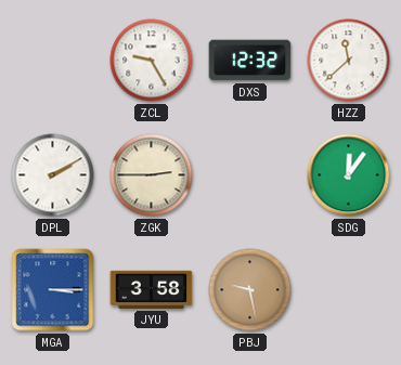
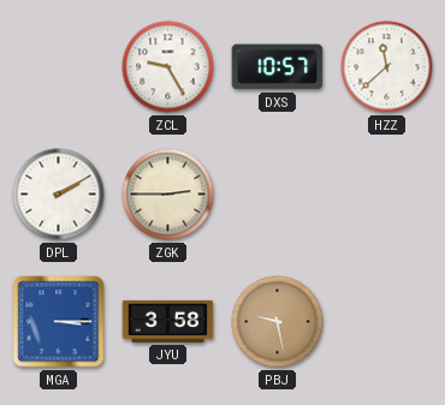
DXS: 12:32 -> 10:57 (278, 67)
SDG: 12:06 -> none (349, 175)
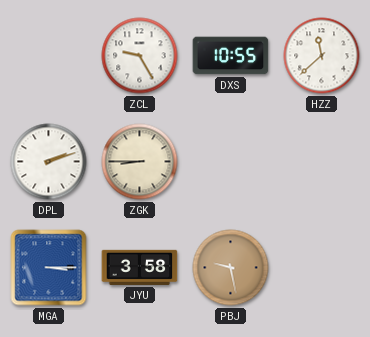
DXS: 10:57 -> 10:55 (231, 56)
DPL: 2:10 -> 2:12 (49, 162)
ZGK: 2:45 -> 8:45 (140, 162)
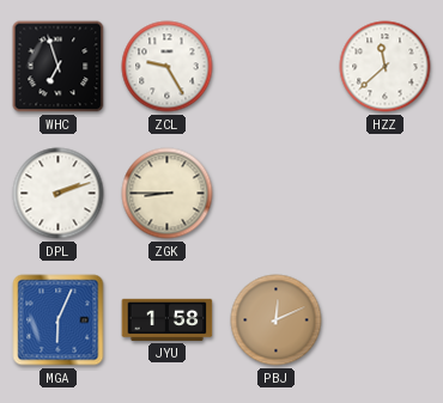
WHC: none -> 6:57 (59, 67)
DXS: 10:55 -> none (231, 56)
MGA: 3:15 -> 6:04 (59, 320)
JYU: 3:58 -> 1:58 (168, 319)
PBJ: 9:28 -> 12:11 (277, 320)
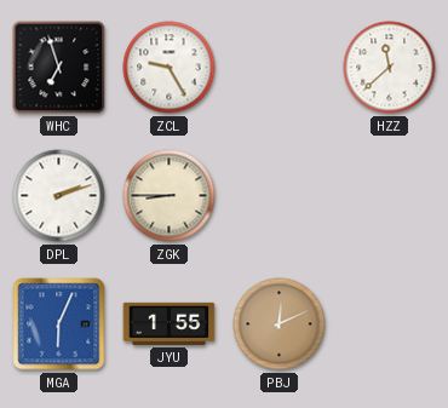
JYU: 1:58 -> 1:55 (170, 323)
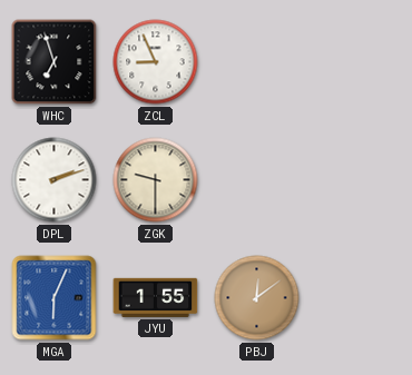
ZCL: 9:25 -> 8:56 (156, 62)
HZZ: 11:38 -> none (390, 68)
ZGK: 8:45 -> 9:30 (156, 180)
PBJ: 12:11 -> 12:09 (257, 298)
